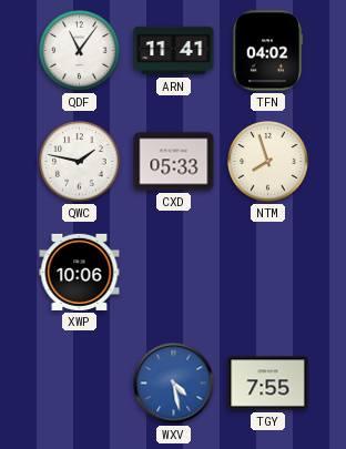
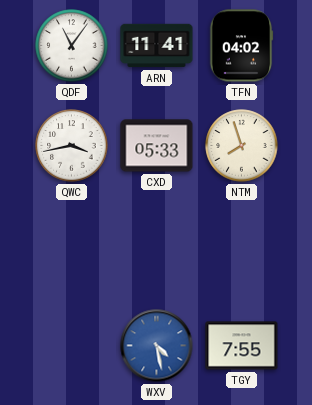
QWC: 1:47 -> 3:43 (72, 146)
XWP: 10:06 -> none (80, 272)
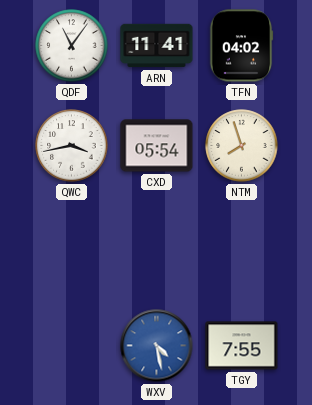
CXD: 05:33 -> 05:54 (157, 146)
